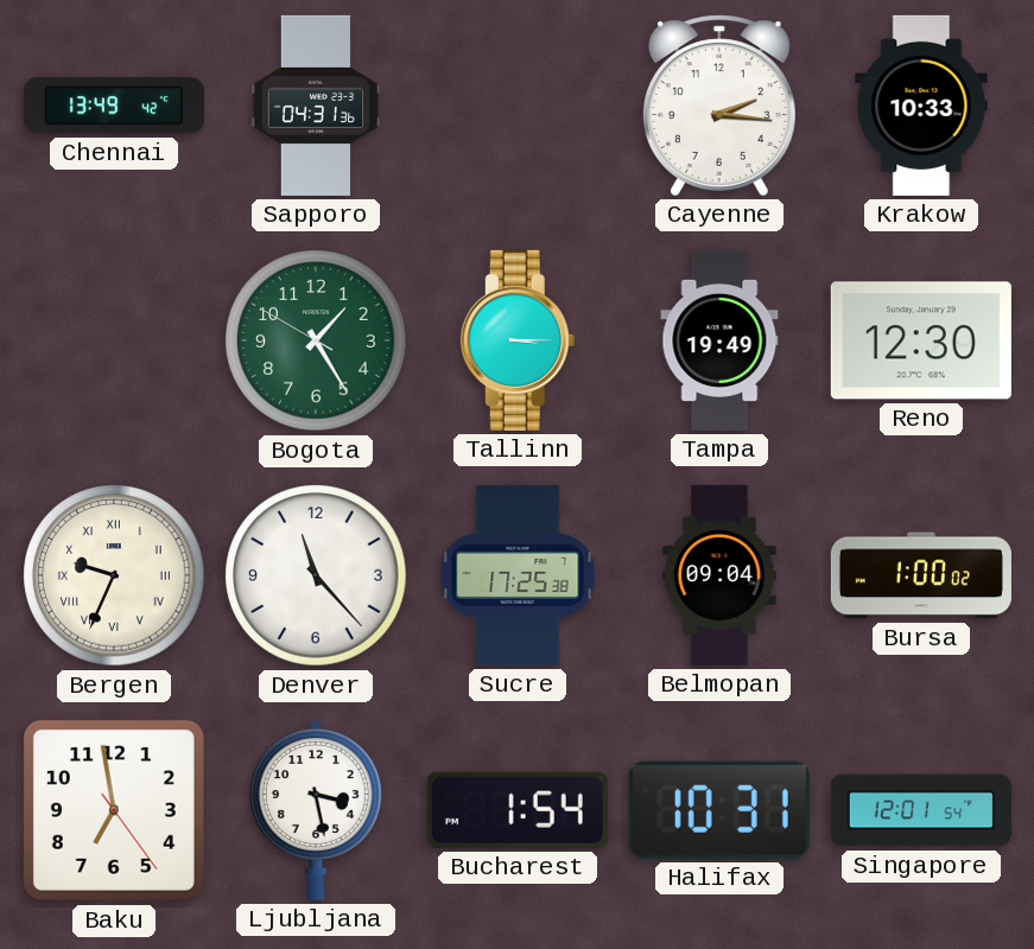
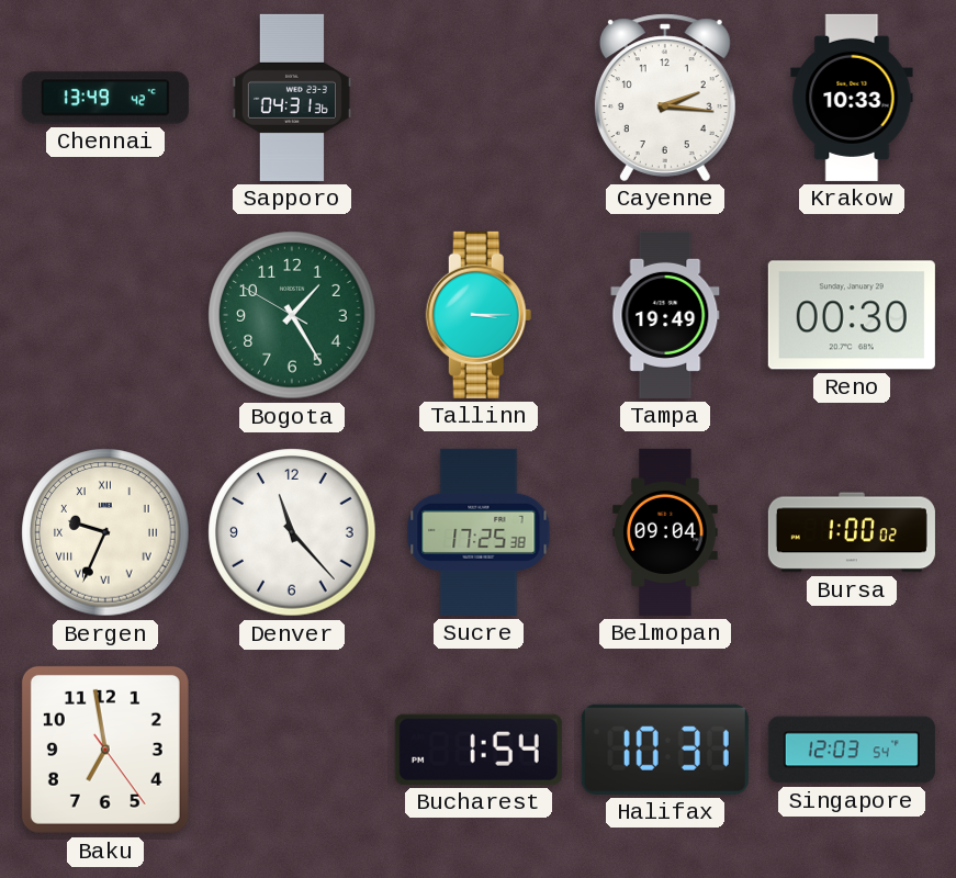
Reno: 12:30 -> 00:30 (852, 315)
Ljubljana: 3:28 -> none (316, 810)
Singapore: 12:01 -> 12:03 (852, 750)
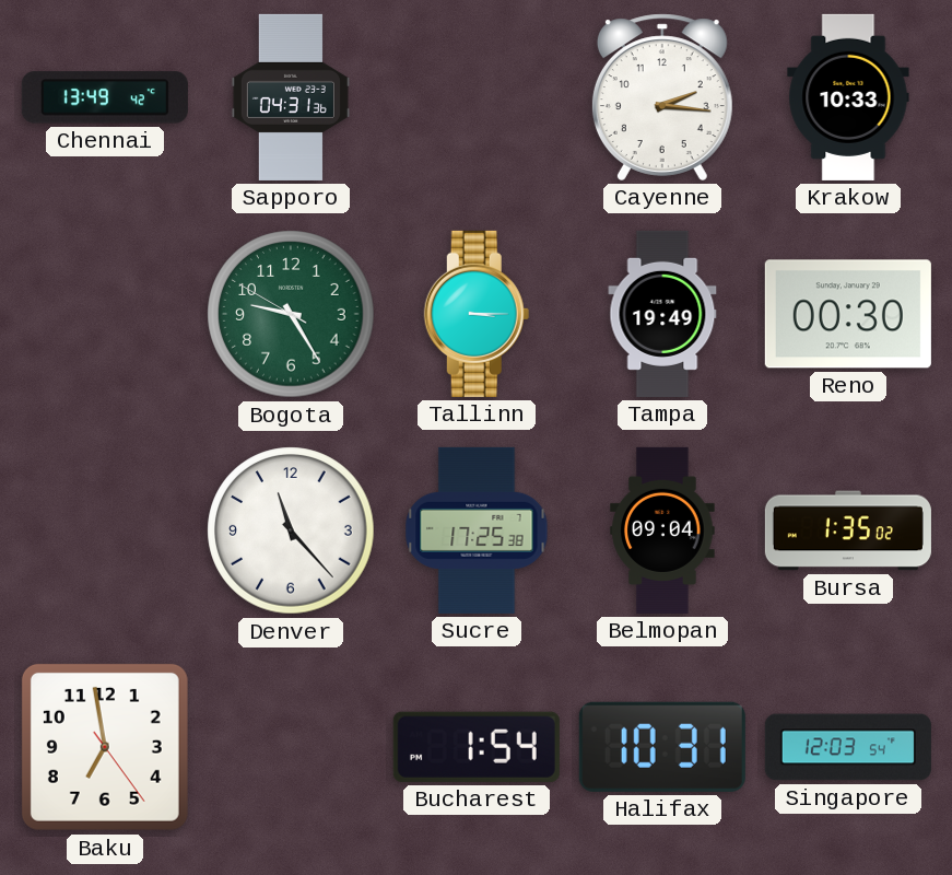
Bogota: 1:24 -> 9:24 (291, 314)
Bergen: 9:34 -> none (105, 532)
Bursa: 1:00 -> 1:35 (848, 530)
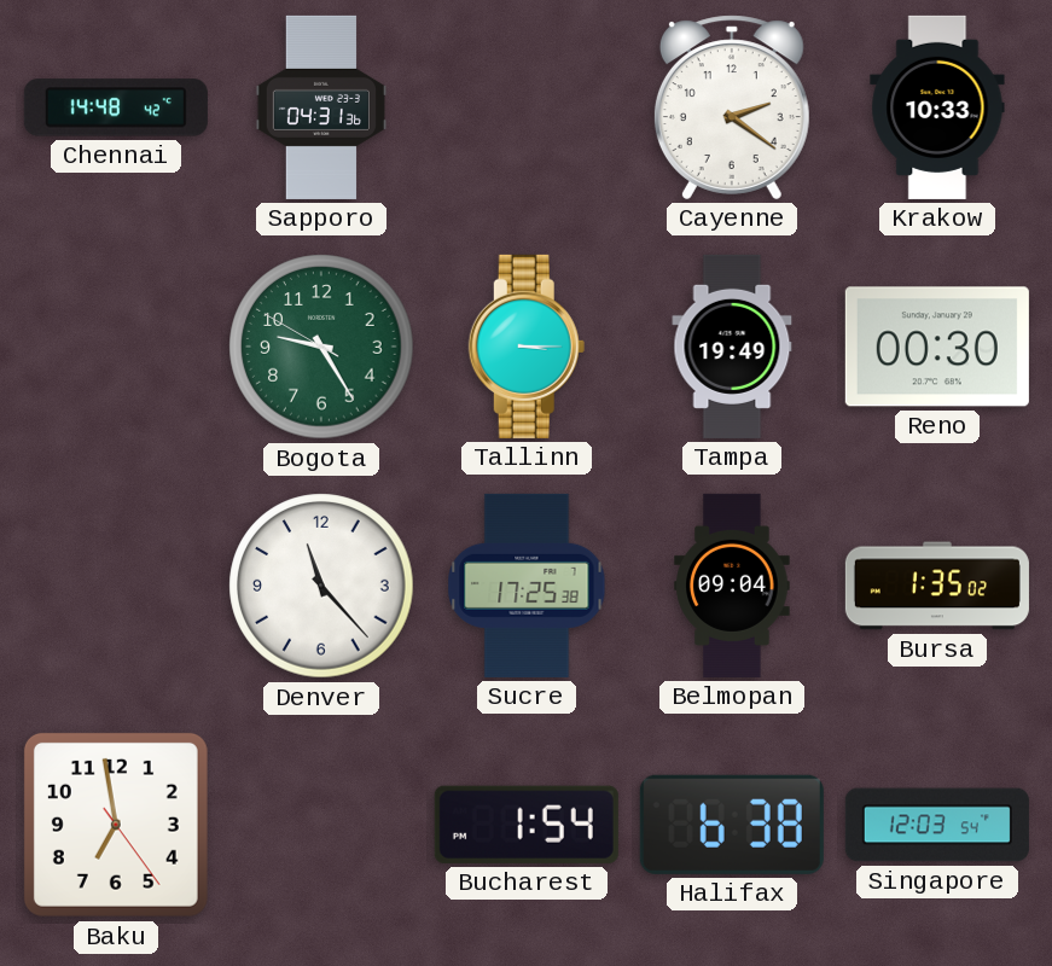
Chennai: 13:49 -> 14:48 (116, 107)
Cayenne: 2:16 -> 2:21 (732, 107)
Halifax: 10:31 -> 6:38 (732, 825)
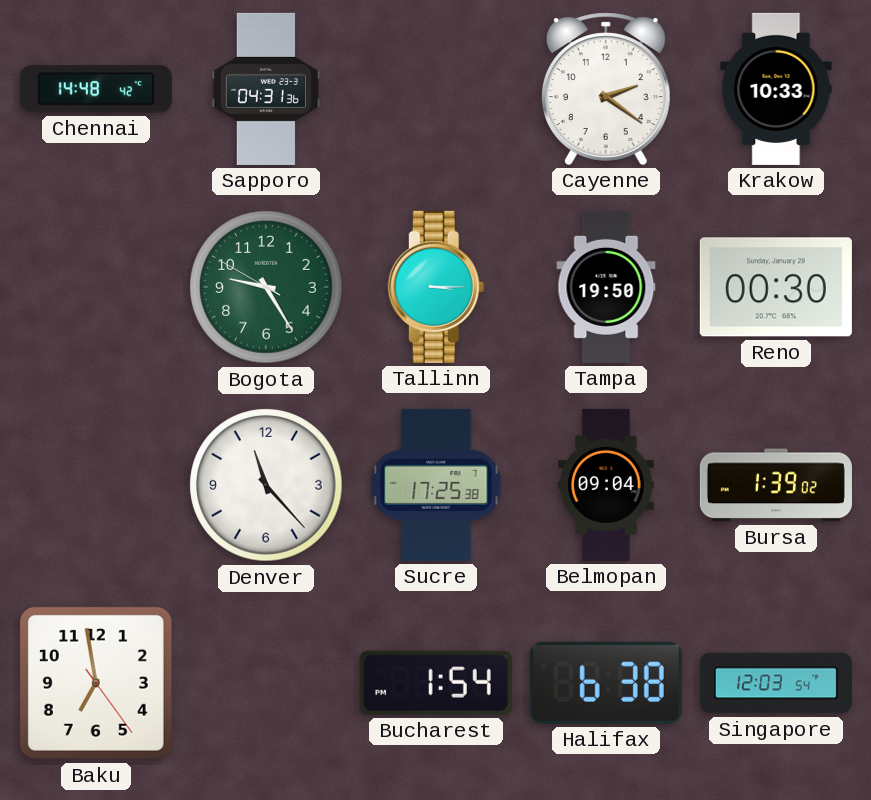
Tampa: 19:49 -> 19:50 (606, 287)
Bursa: 1:35 -> 1:39 (776, 485)
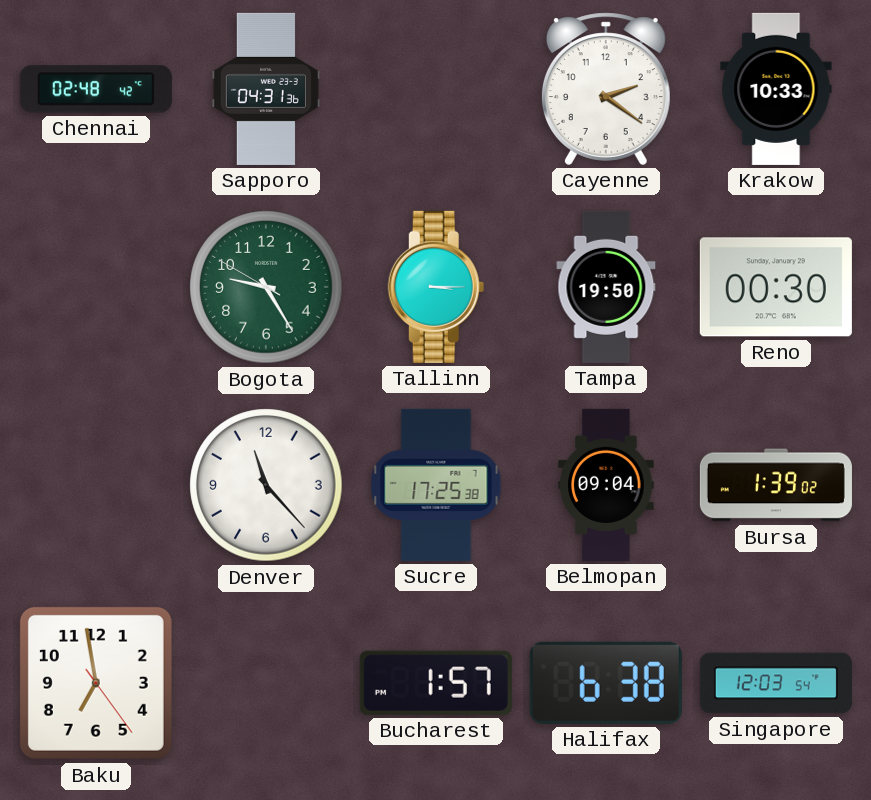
Chennai: 14:48 -> 02:48 (96, 89)
Bucharest: 1:54 -> 1:57 (436, 683)
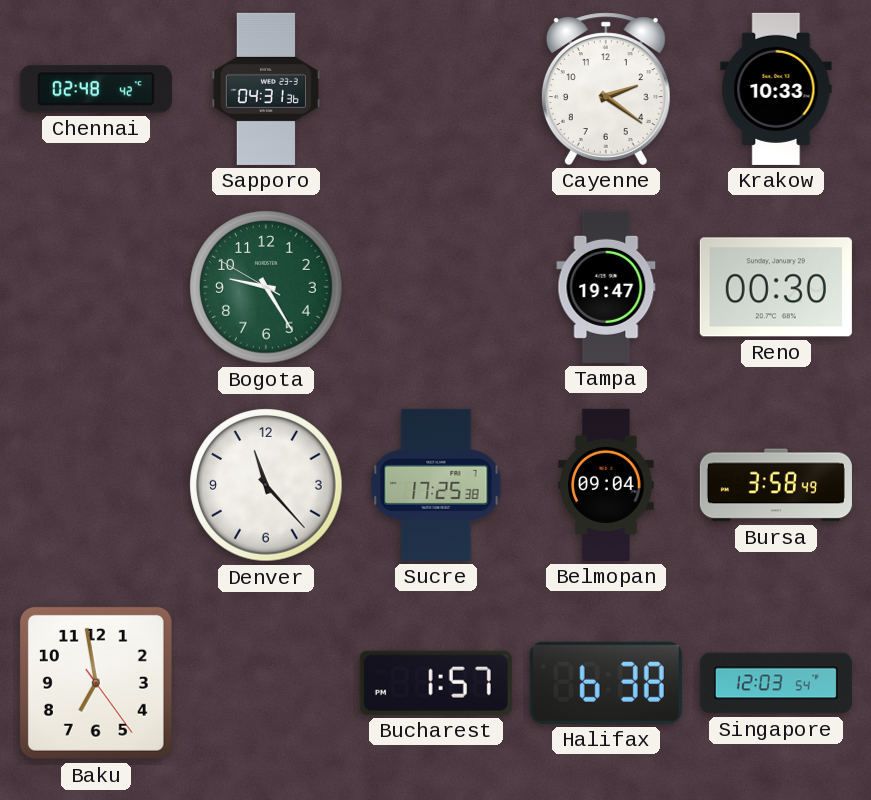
Tallinn: 3:15 -> none (436, 287)
Tampa: 19:50 -> 19:47 (606, 287)
Bursa: 1:39 -> 3:58 (776, 485)
